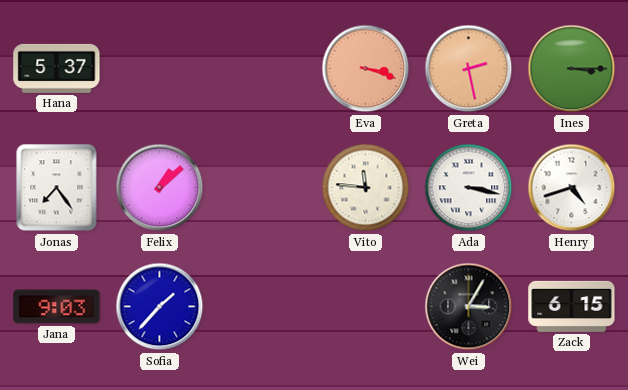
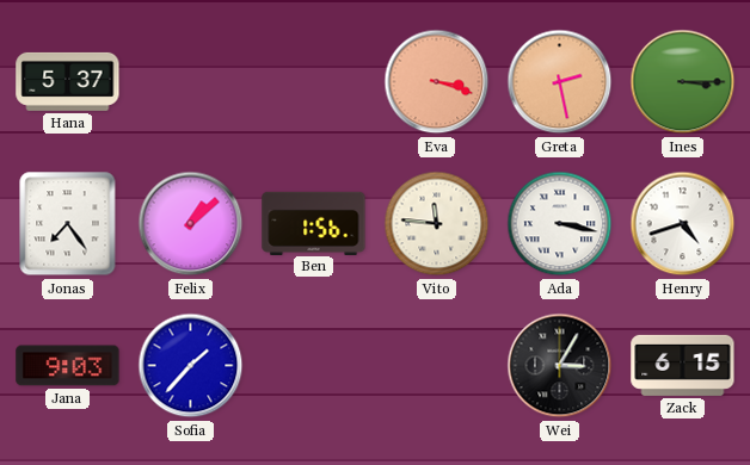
Ben: none -> 1:56 (314, 223)
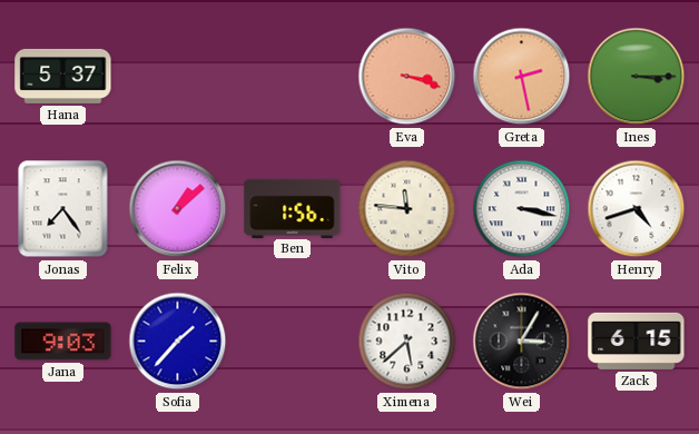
Ximena: none -> 5:38 (407, 342)
